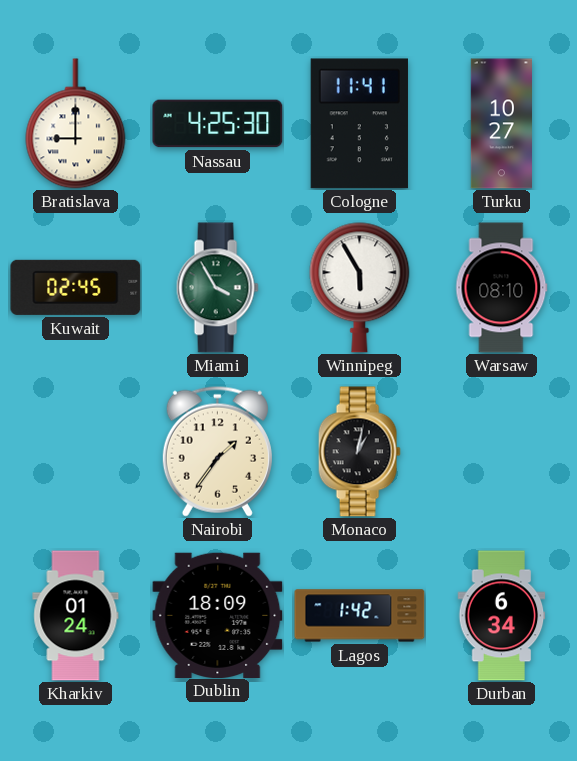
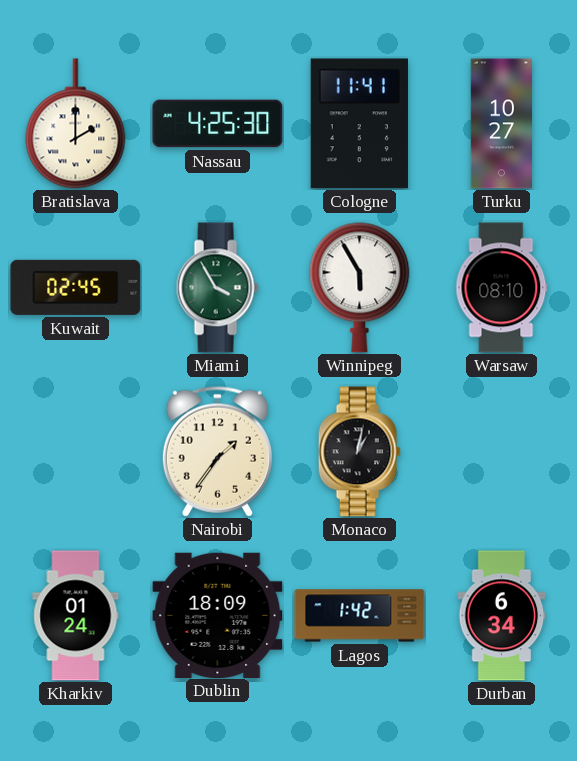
Bratislava: 9:00 -> 2:00 (76, 124)
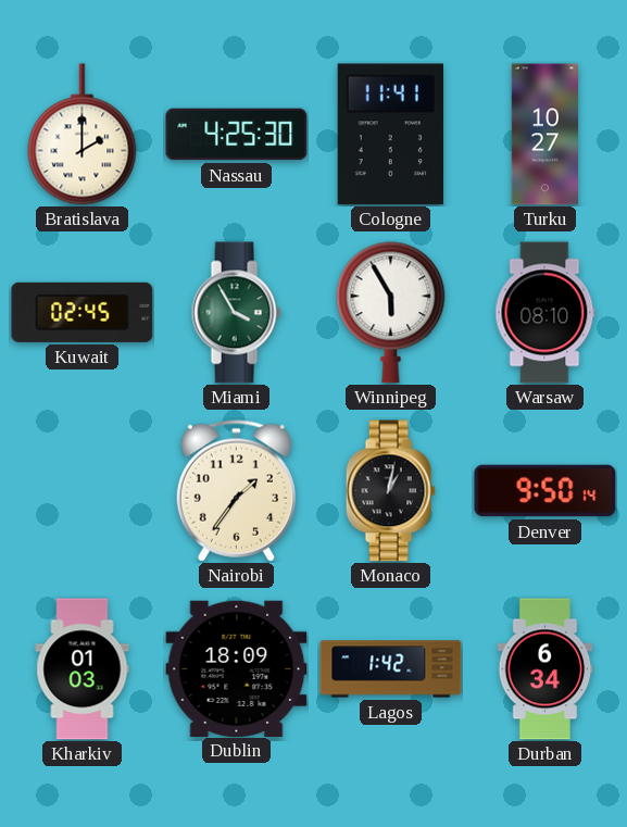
Denver: none -> 9:50 (546, 491)
Kharkiv: 01:24 -> 01:03 (83, 669)
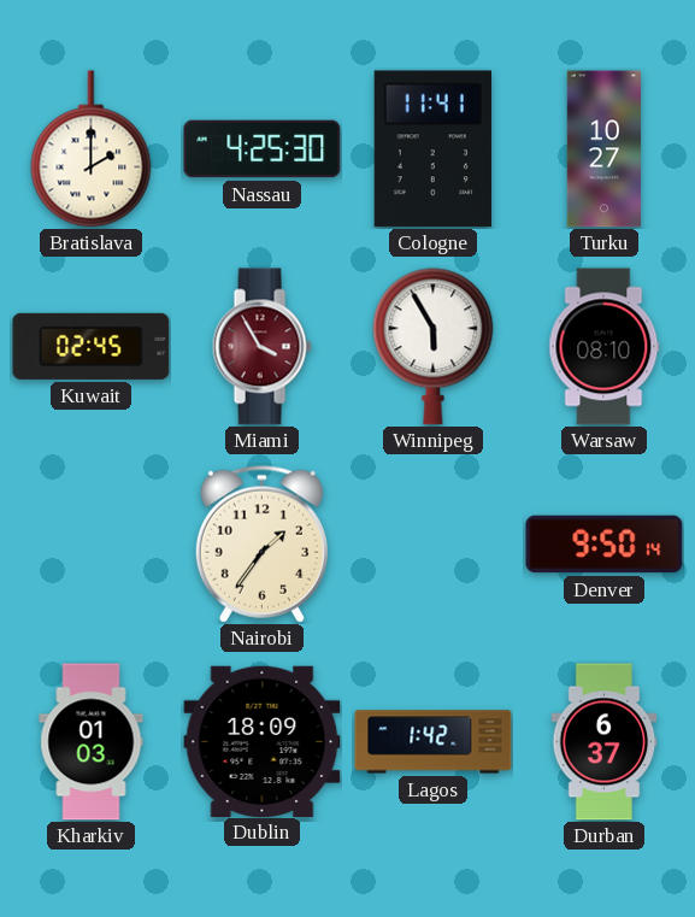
Miami dial: green -> burgundy (261, 347)
Monaco: 1:02 -> none (390, 491)
Durban: 6:34 -> 6:37 (605, 742)
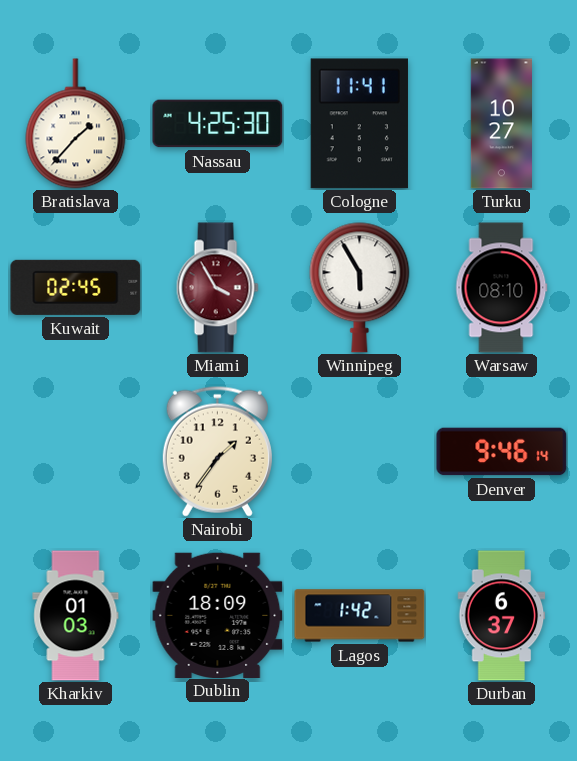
Bratislava: 2:00 -> 1:37 (76, 124)
Denver: 9:50 -> 9:46 (502, 452)
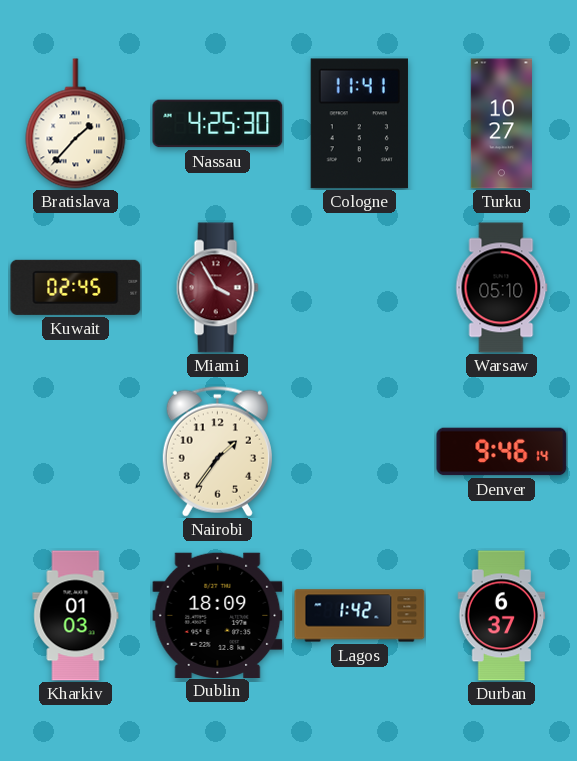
Winnipeg: 5:55 -> none (360, 288)
Warsaw: 08:10 -> 05:10 (502, 288)
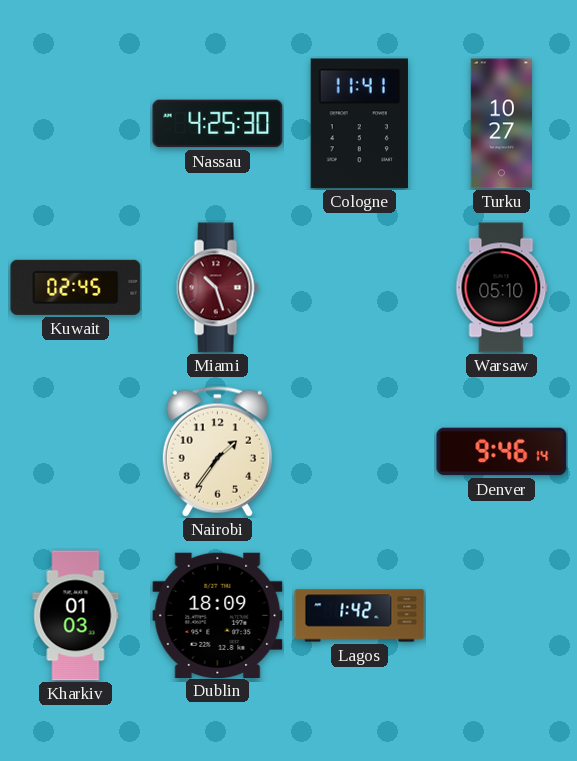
Bratislava: 1:37 -> none (76, 124)
Miami: 3:55 -> 10:27 (217, 288)
Durban: 6:37 -> none (502, 616)
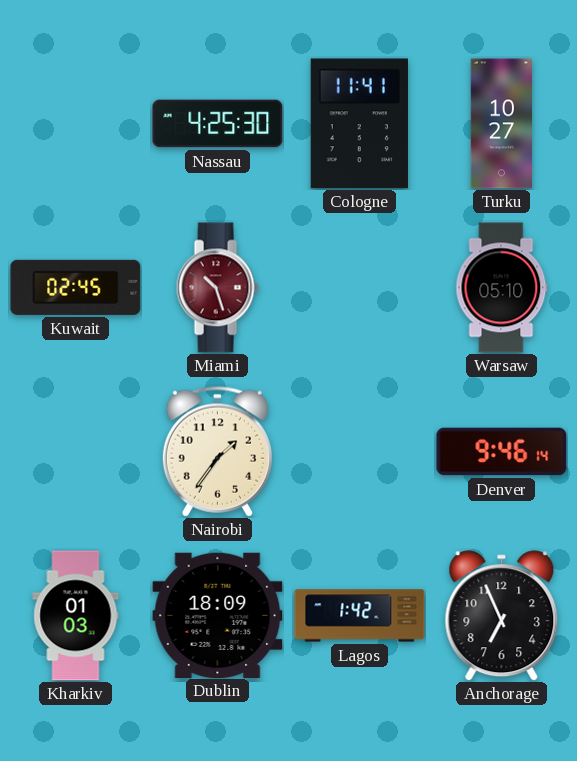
Anchorage: none -> 6:56 (502, 616)
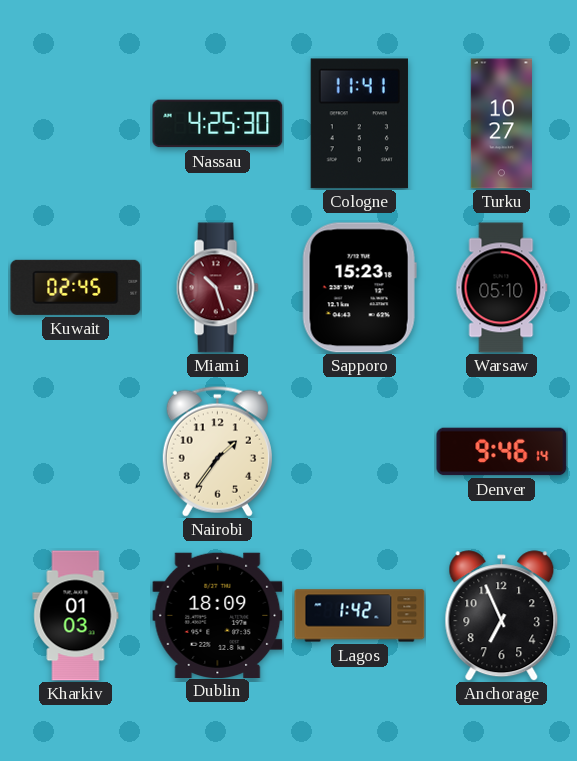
Sapporo: none -> 15:23 (359, 288)
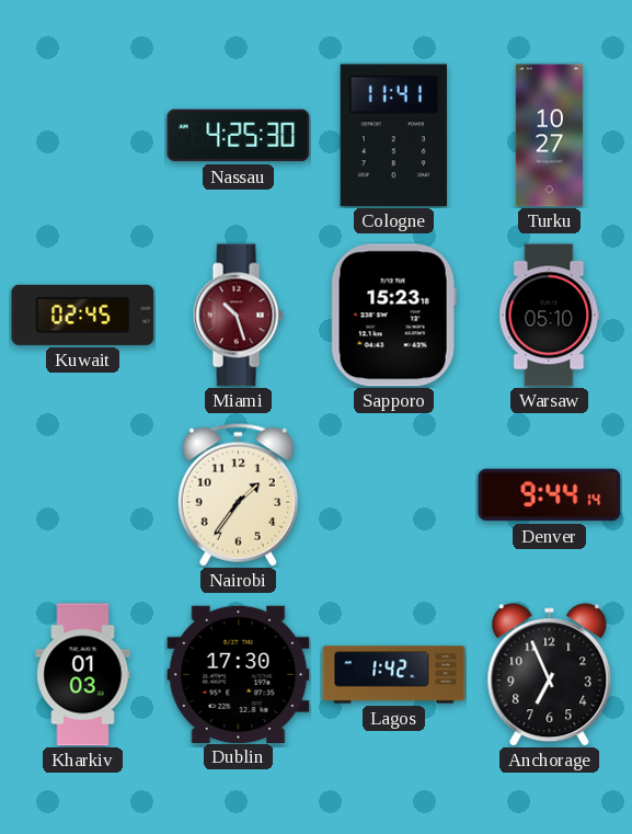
Denver: 9:46 -> 9:44 (550, 495)
Dublin: 18:09 -> 17:30 (239, 674)
